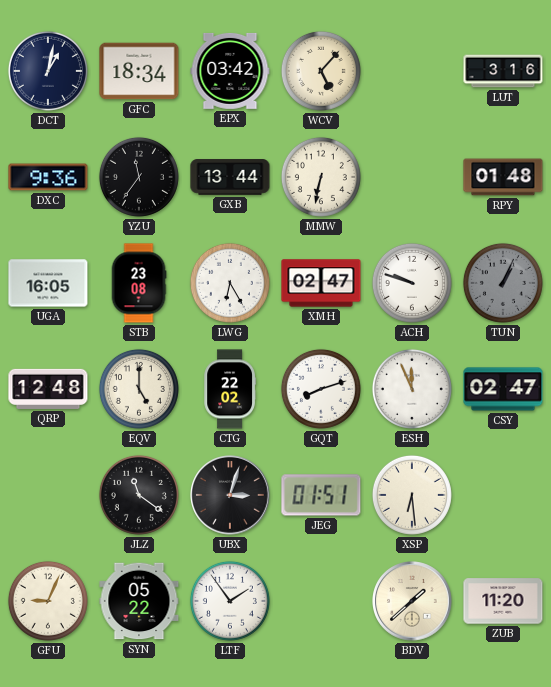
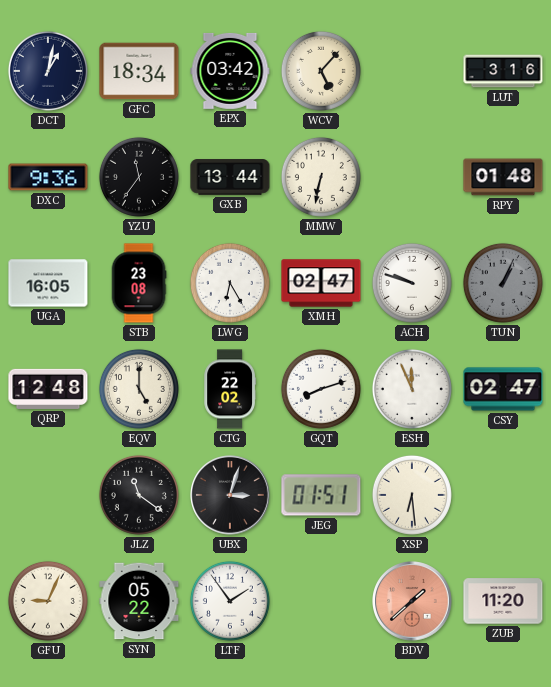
BDV dial: cream -> salmon (412, 601)
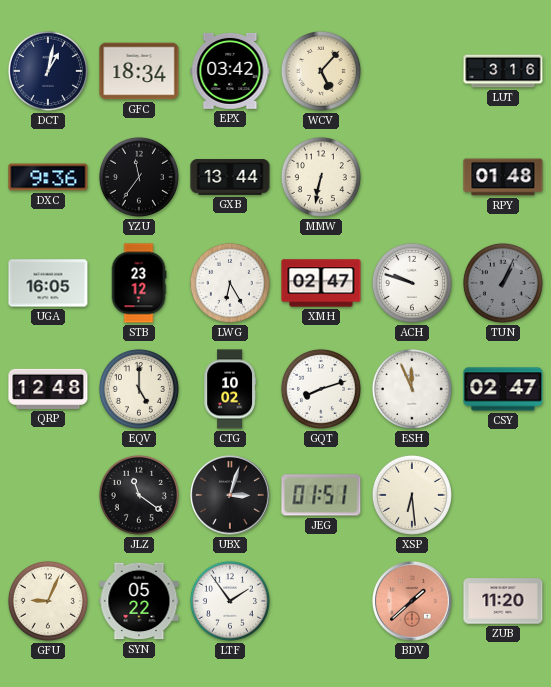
STB: 23:08 -> 23:12 (139, 283)
CTG: 22:02 -> 10:02 (230, 389)
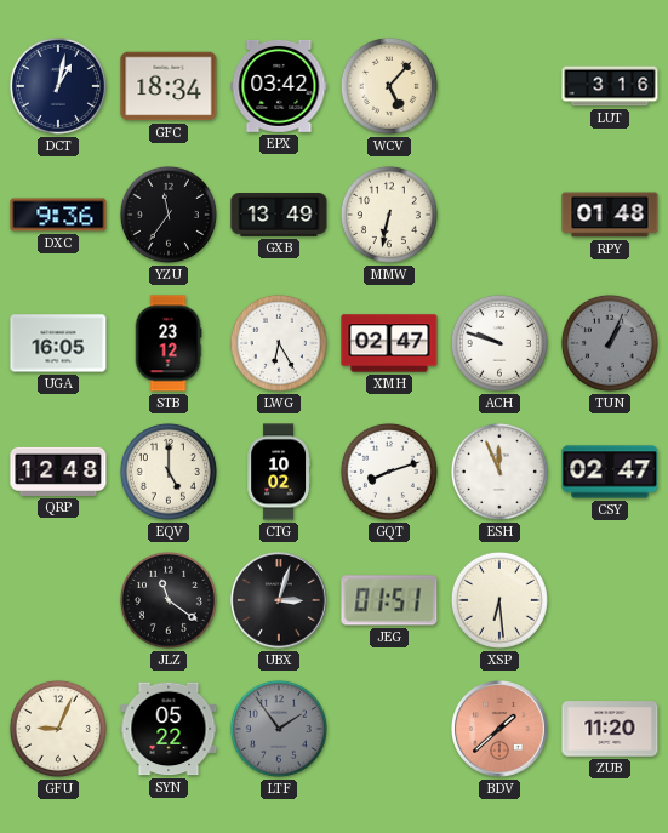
GXB: 13:44 -> 13:49 (279, 215)
LTF dial: white -> grey (279, 729)
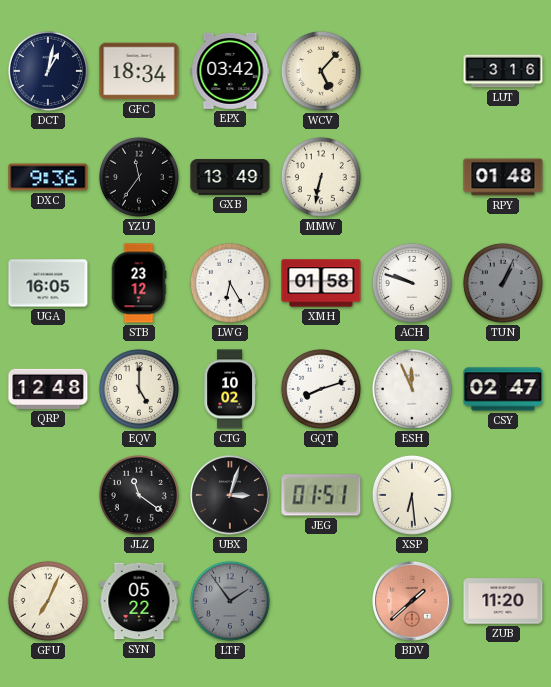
XMH: 02:47 -> 01:58 (321, 283)
GFU: 9:04 -> 7:04 (48, 601)
